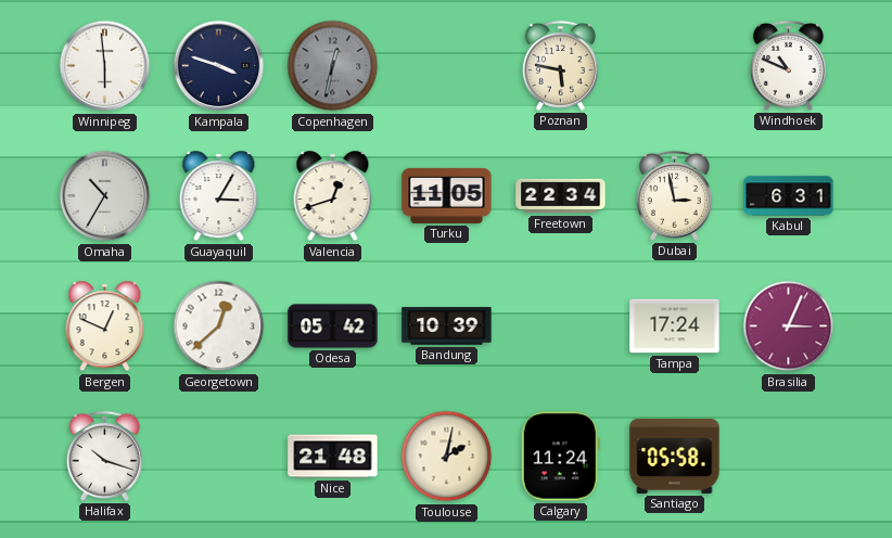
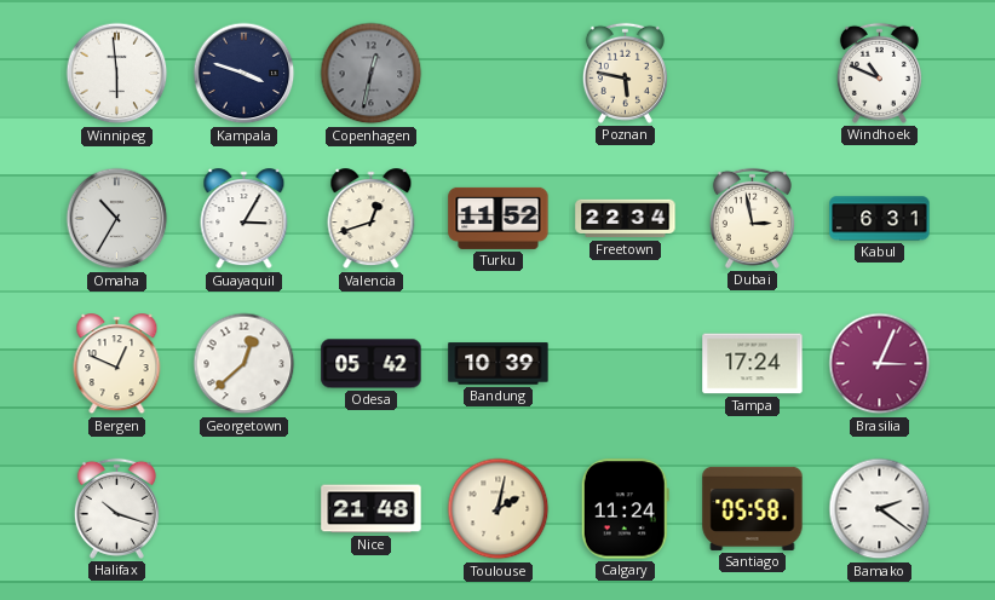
Turku: 11:05 -> 11:52 (499, 218)
Bamako: none -> 2:21 (880, 509)
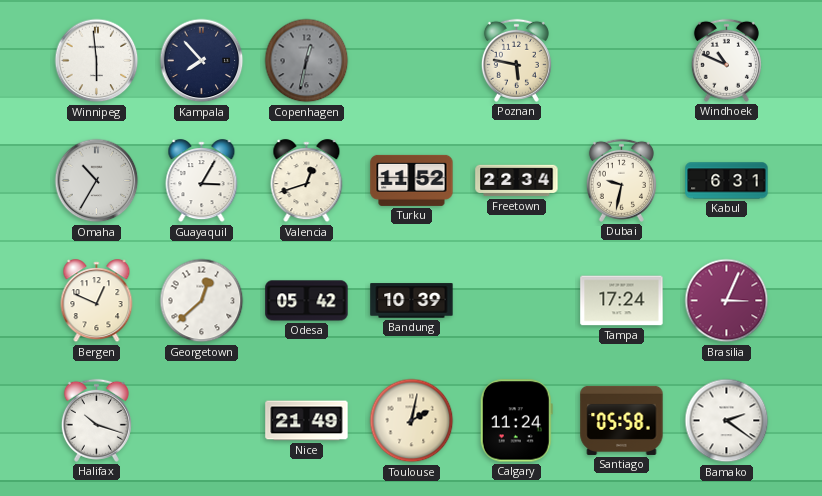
Kampala: 3:48 -> 7:53 (202, 61)
Dubai: 2:58 -> 9:32 (621, 180)
Nice: 21:48 -> 21:49 (307, 421)
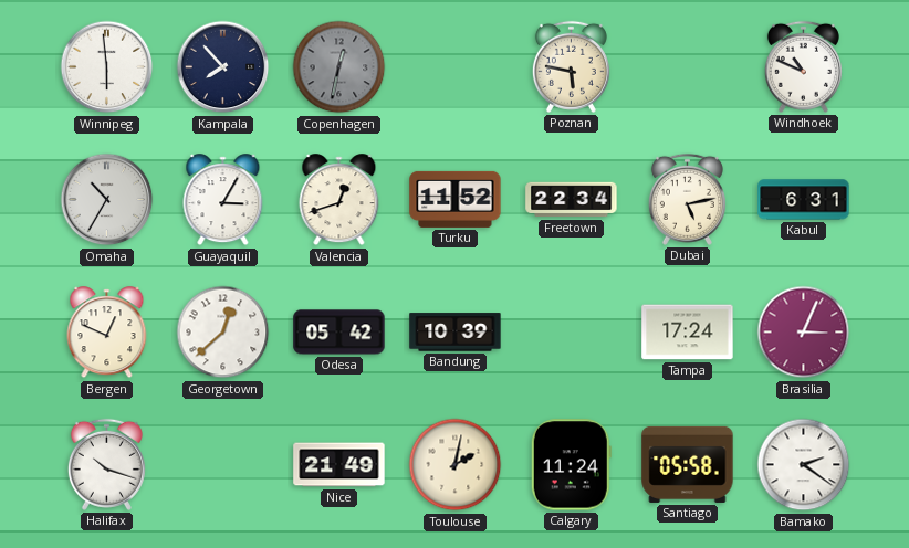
Dubai: 9:32 -> 5:13 (687, 199)
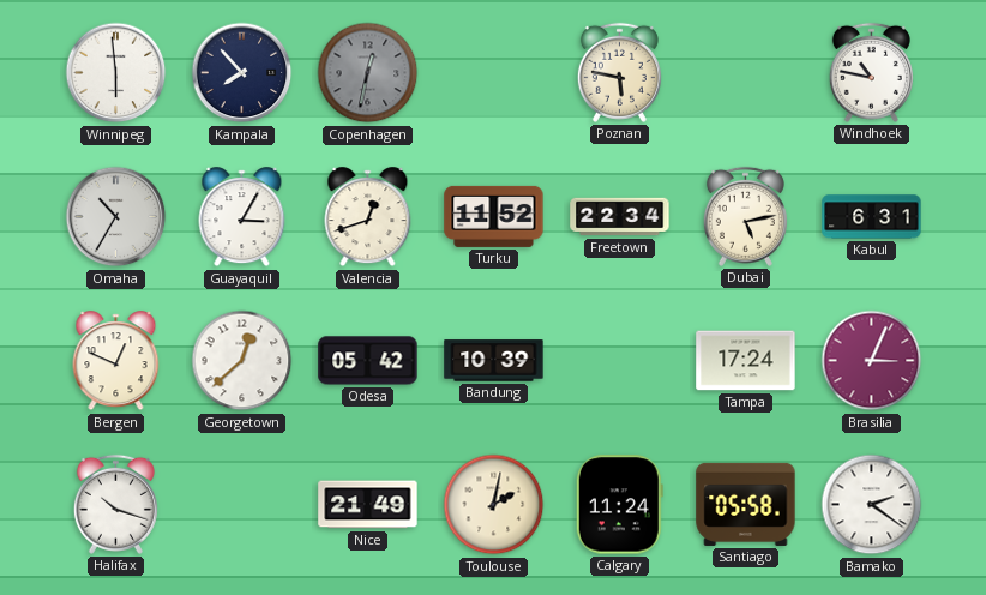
Windhoek: 10:49 -> 10:47 (871, 72)
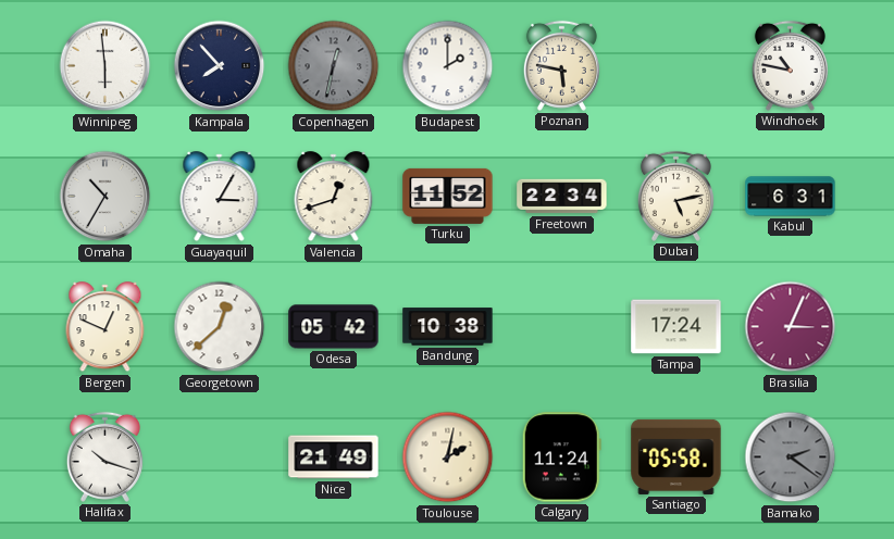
Budapest: none -> 2:00 (448, 66)
Bandung: 10:39 -> 10:38 (448, 327)
Bamako dial: white -> grey (791, 457)
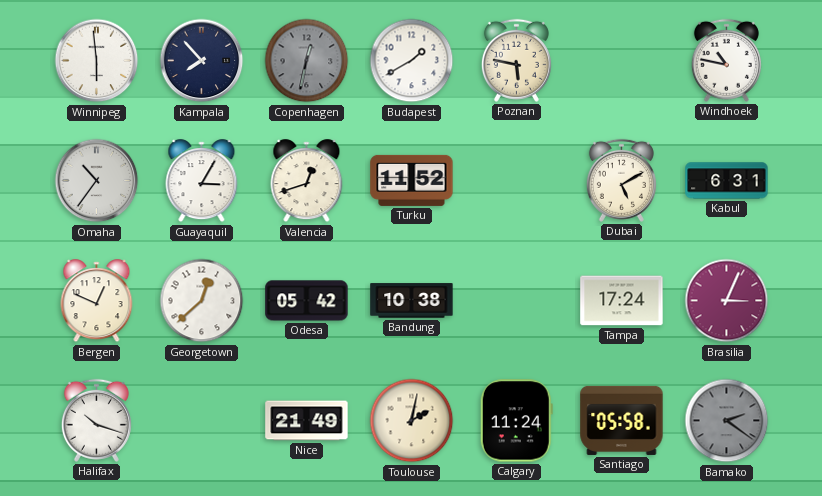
Budapest: 2:00 -> 1:40 (412, 61)
Omaha: 10:35 -> 10:36 (97, 181)
Freetown: 22:34 -> none (562, 197)
Dubai: 5:13 -> 5:10 (621, 180)
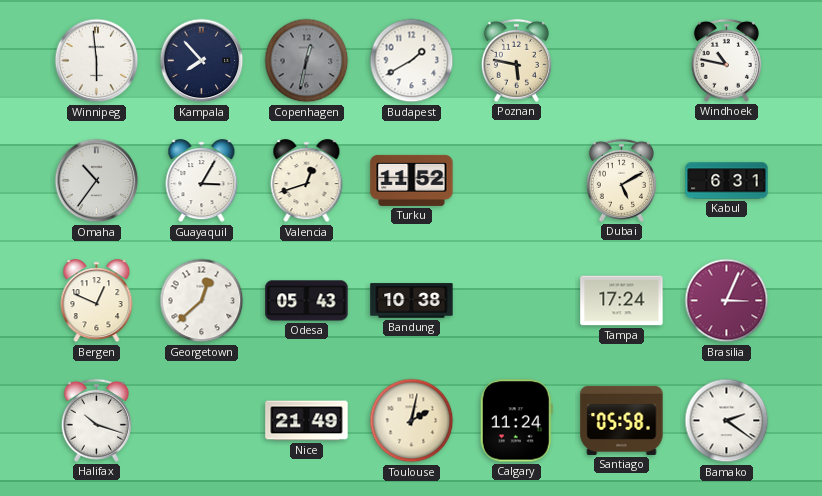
Odesa: 05:42 -> 05:43 (307, 301)
Bamako dial: grey -> white (727, 421)
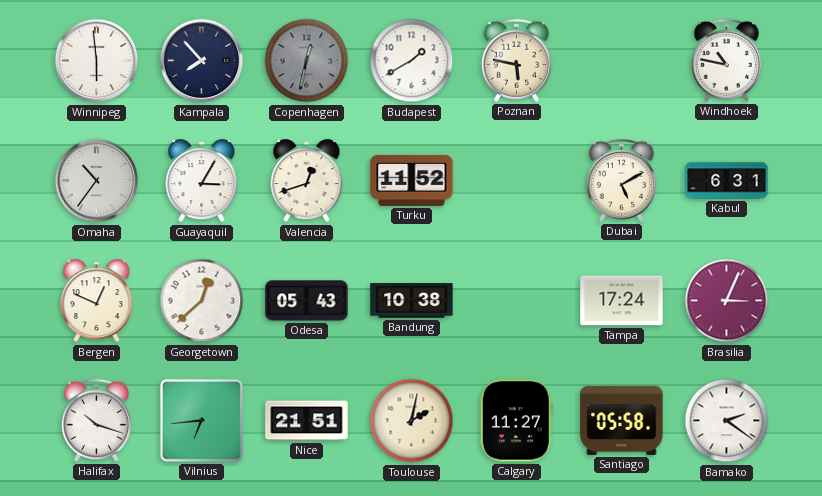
Vilnius: none -> 6:44 (201, 420)
Nice: 21:49 -> 21:51 (307, 421)
Calgary: 11:24 -> 11:27 (516, 421)
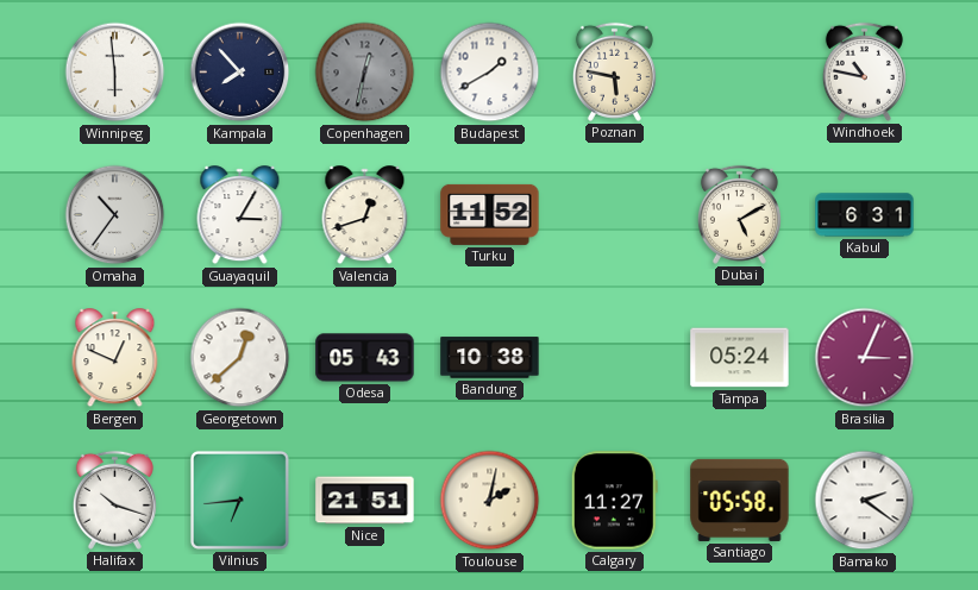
Tampa: 17:24 -> 05:24 (740, 358)
